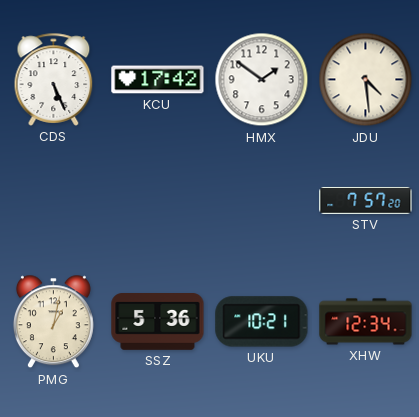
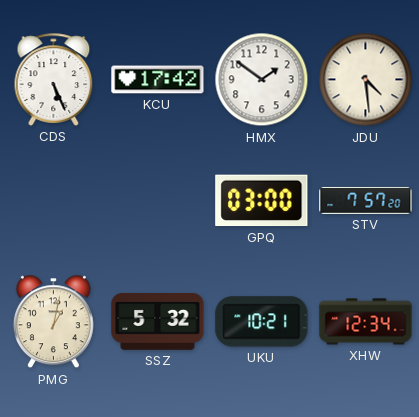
GPQ: none -> 03:00 (262, 201)
SSZ: 5:36 -> 5:32 (158, 322)
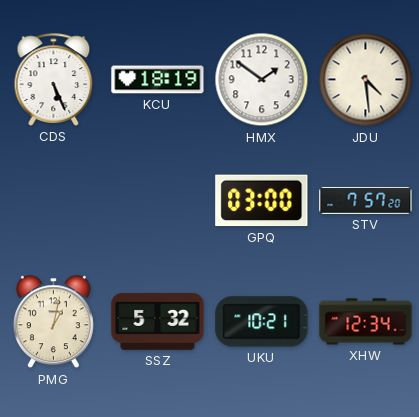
KCU: 17:42 -> 18:19 (158, 80)
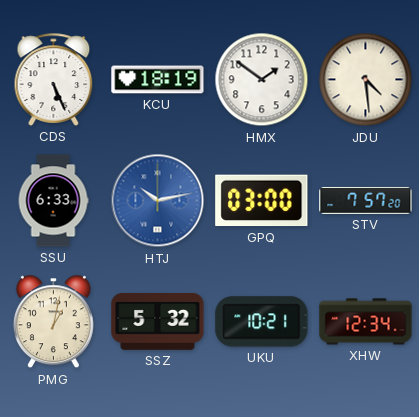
SSU: none -> 6:33 (53, 201)
HTJ: none -> 10:13 (158, 201)
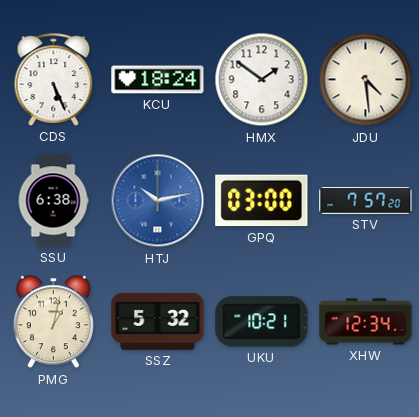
KCU: 18:19 -> 18:24 (158, 80)
SSU: 6:33 -> 6:38 (53, 201)
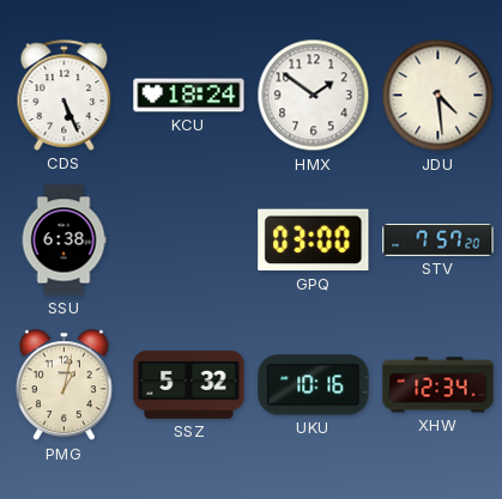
HTJ: 10:13 -> none (158, 201)
UKU: 10:21 -> 10:16 (314, 385)
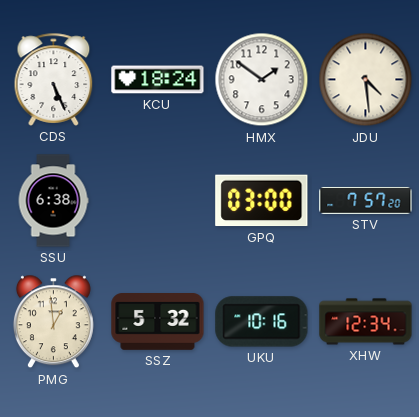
PMG: 1:02 -> 12:59 (53, 322)
